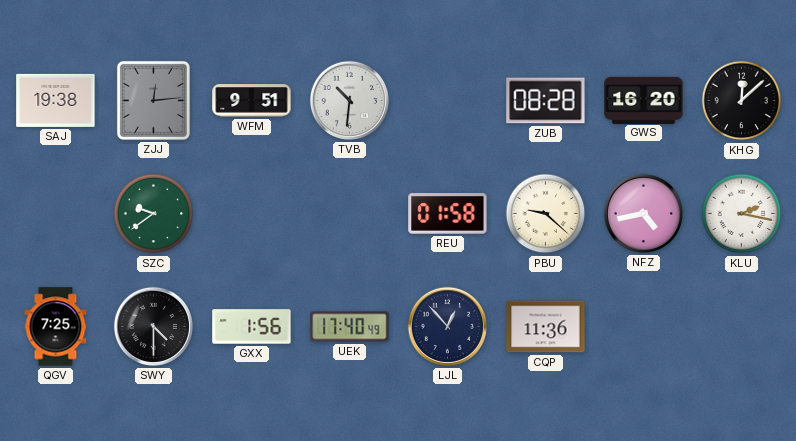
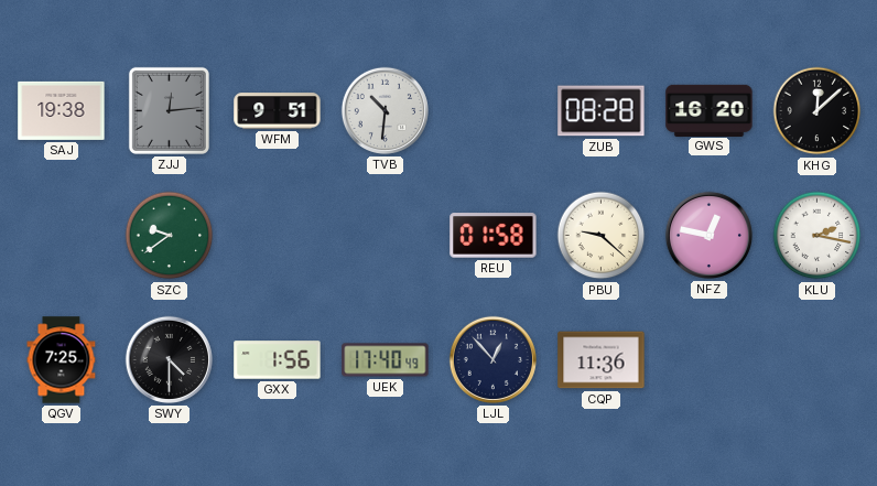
NFZ: 4:43 -> 12:47 (708, 235)
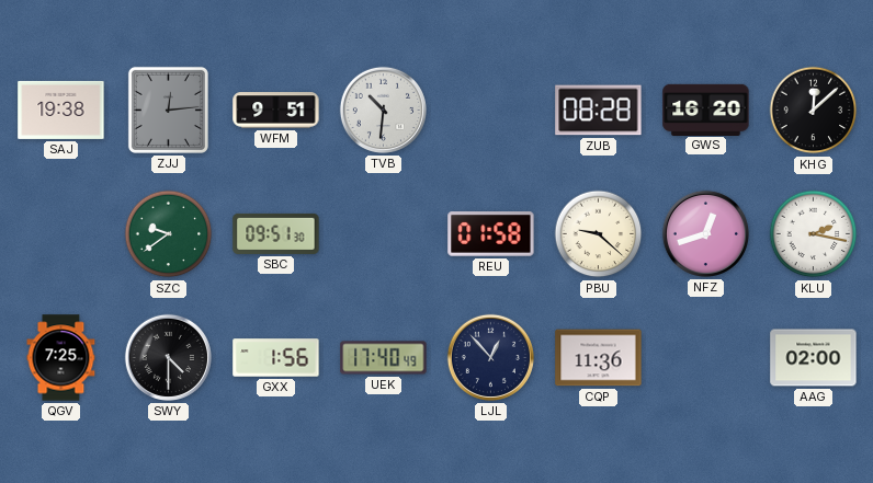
SBC: none -> 09:51 (276, 233)
NFZ: 12:47 -> 12:42 (705, 233)
AAG: none -> 02:00 (814, 358)
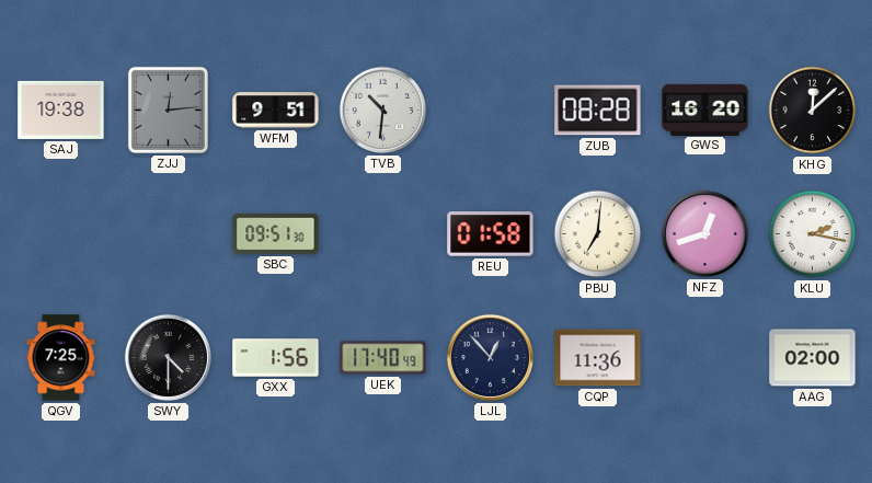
SZC: 9:39 -> none (169, 234)
PBU: 9:22 -> 7:01 (598, 234)
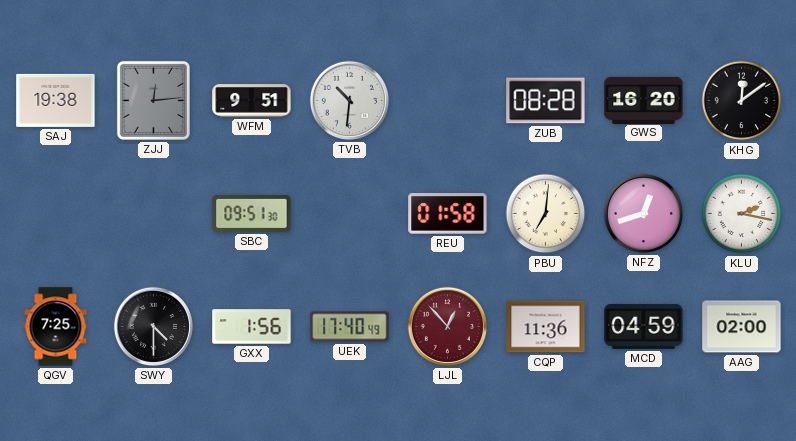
KHG: 12:08 -> 12:09 (742, 101)
LJL dial: navy -> burgundy (447, 326)
MCD: none -> 04:59 (644, 326)
